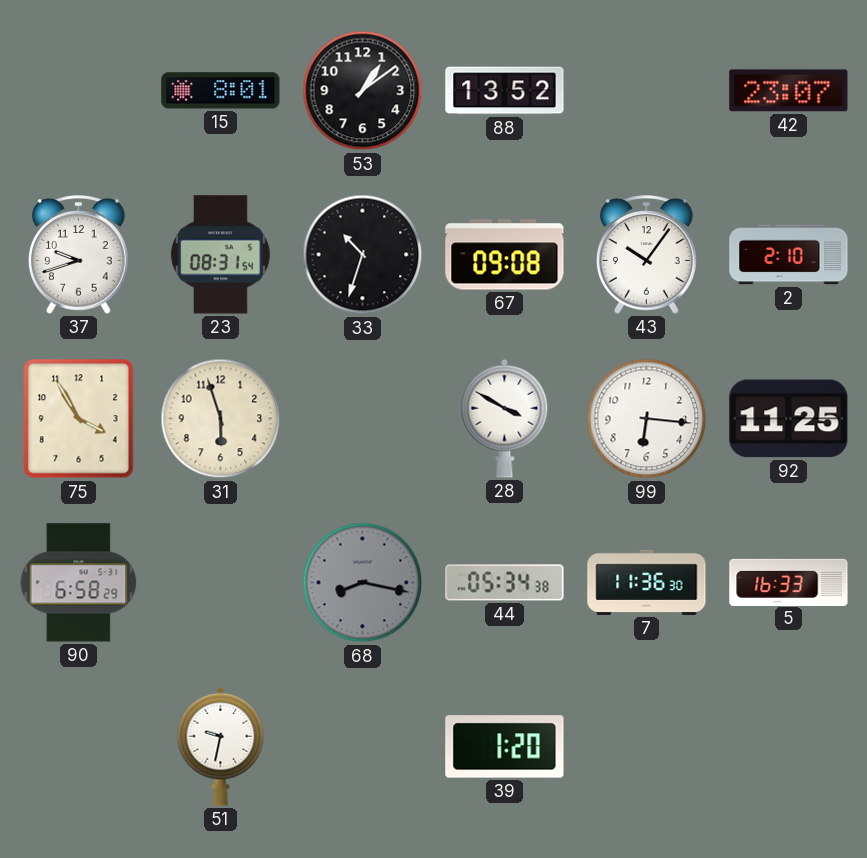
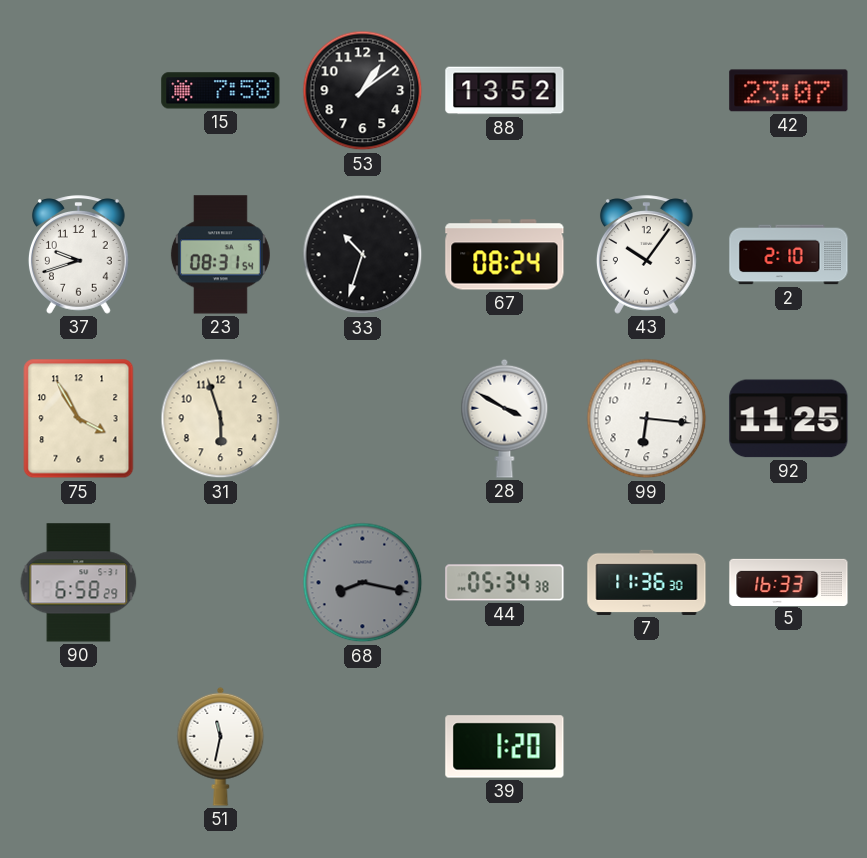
15: 8:01 -> 7:58 (221, 91)
67: 09:08 -> 08:24 (505, 255)
51: 9:32 -> 11:32 (221, 746)
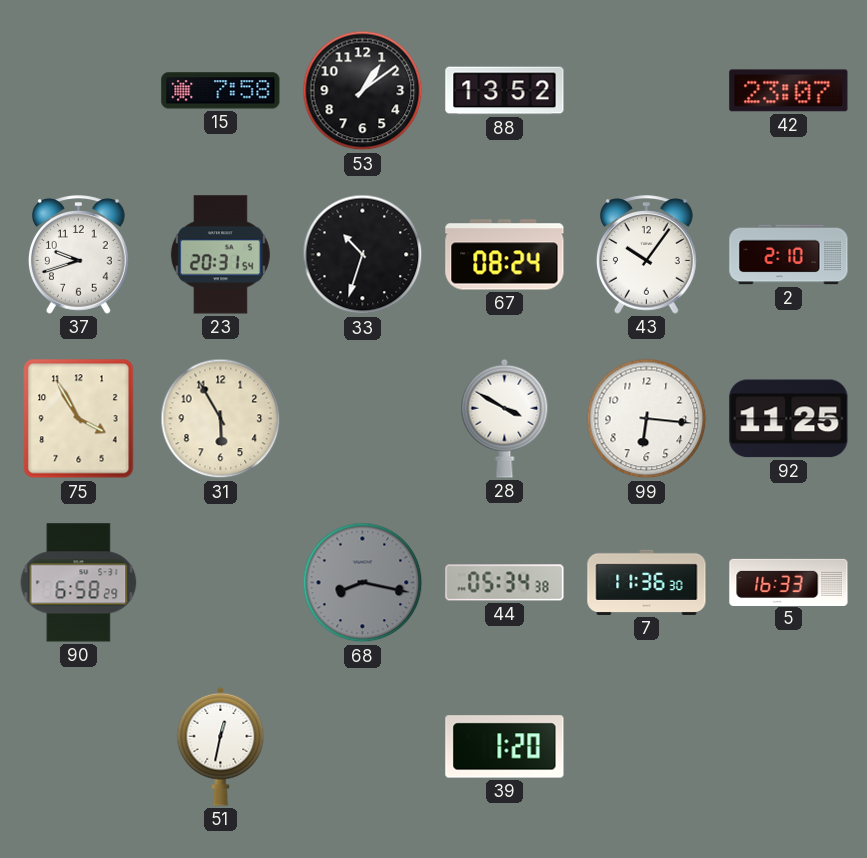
23: 08:31 -> 20:31 (220, 255)
31: 5:57 -> 5:55 (221, 419)
51: 11:32 -> 12:32 (221, 746)
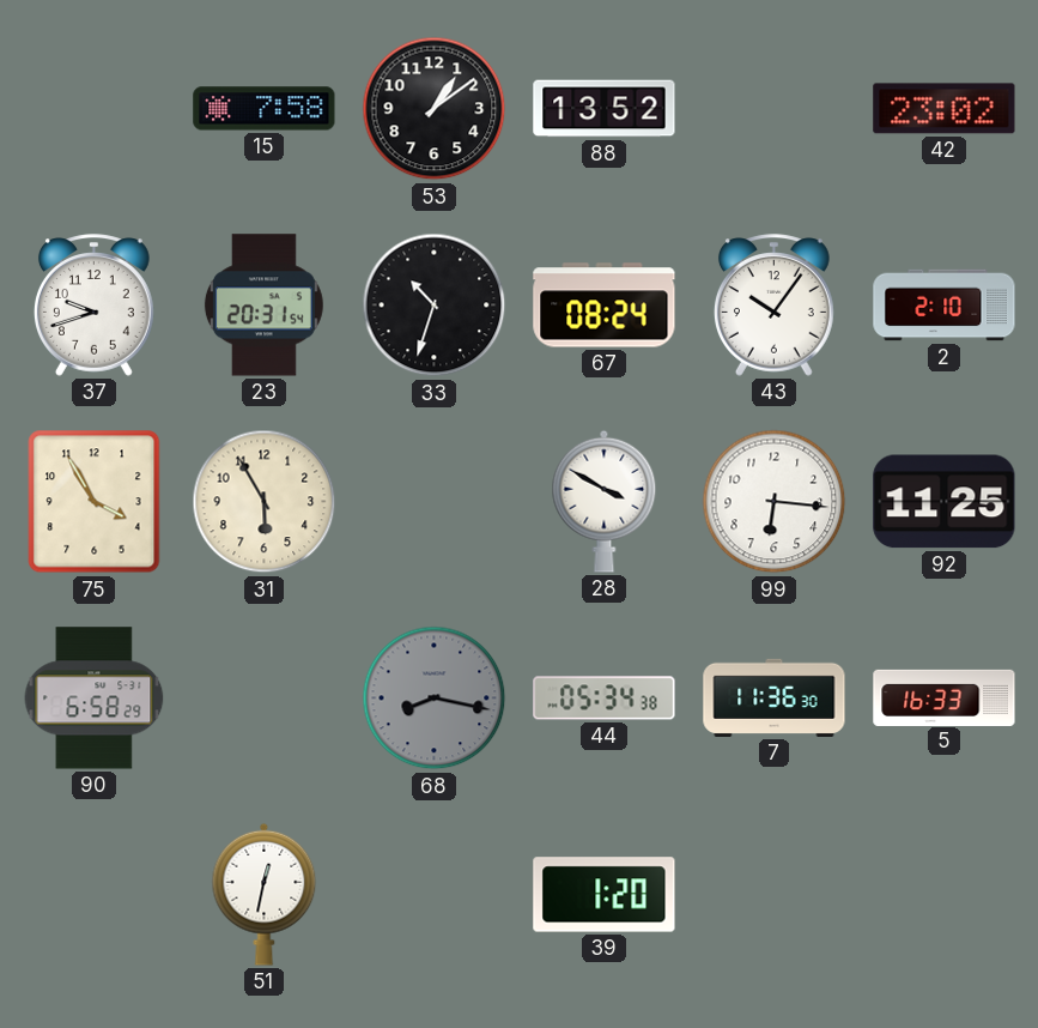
42: 23:07 -> 23:02 (945, 109)
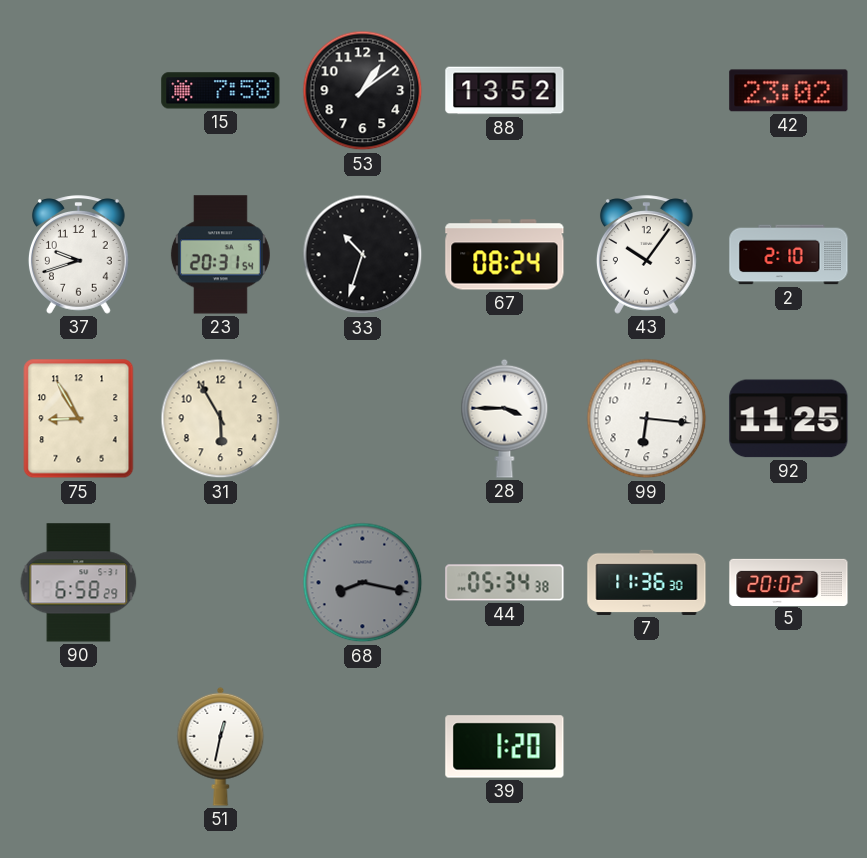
75: 3:55 -> 8:55 (79, 419)
28: 3:50 -> 3:45 (505, 418)
5: 16:33 -> 20:02 (789, 582)
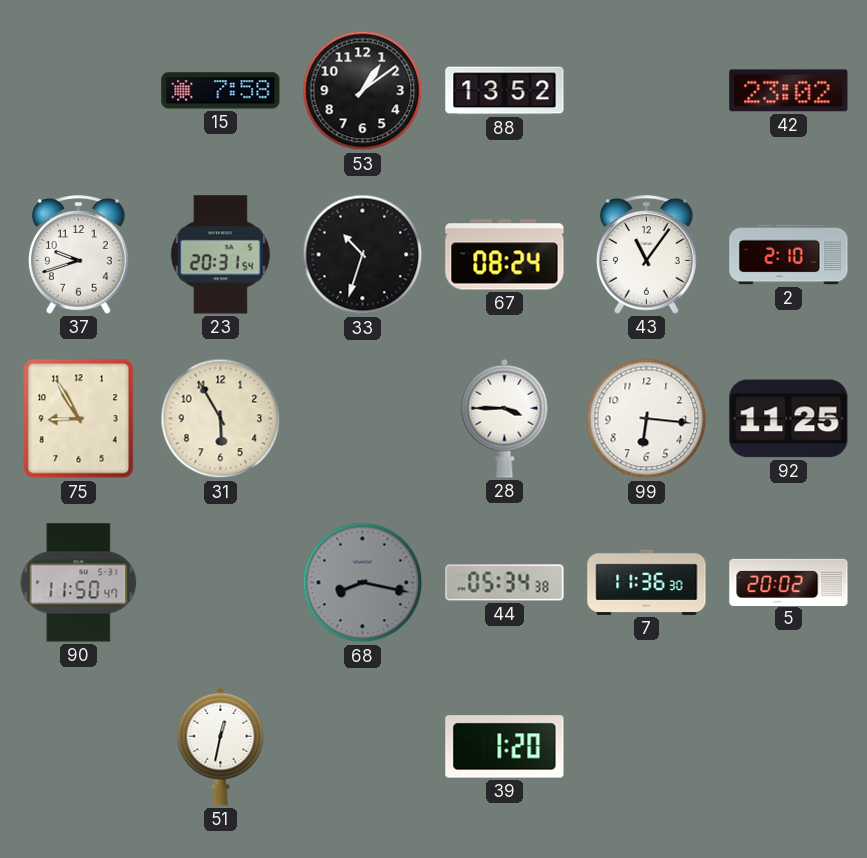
43: 10:06 -> 11:06 (646, 255)
90: 6:58 -> 11:50 (79, 583)
